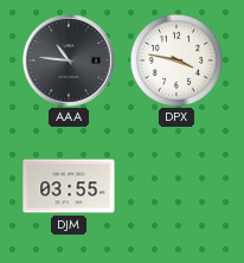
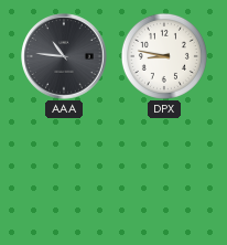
DPX: 3:47 -> 8:47 (164, 56)
DJM: 03:55 -> none (69, 186)
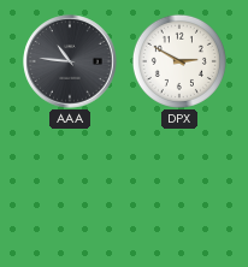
DPX: 8:47 -> 2:50 (179, 61)
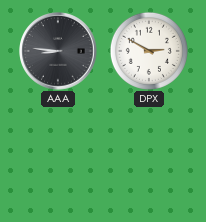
AAA: 10:46 -> 8:46 (58, 51)
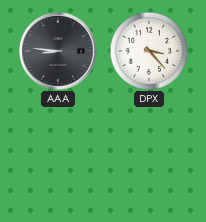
DPX: 2:50 -> 3:23 (149, 51)
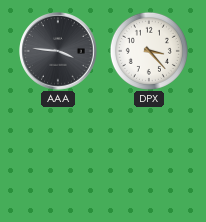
AAA: 8:46 -> 3:46 (58, 51)
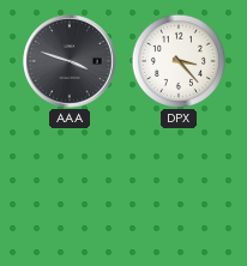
AAA: 3:46 -> 3:48 (70, 61)
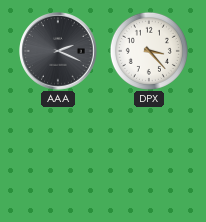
AAA: 3:48 -> 2:19 (58, 51)
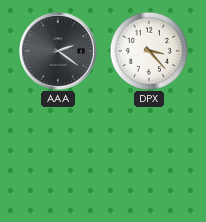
AAA: 2:19 -> 2:21 (58, 51)
